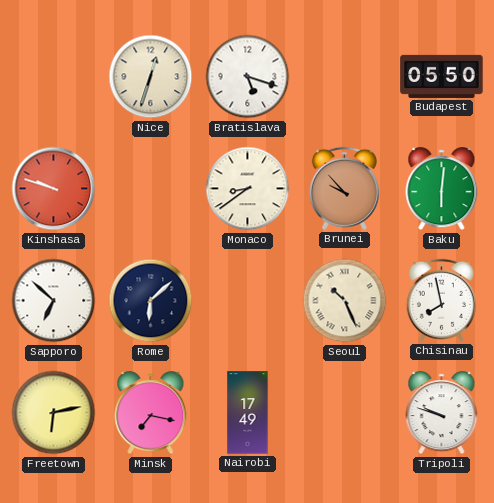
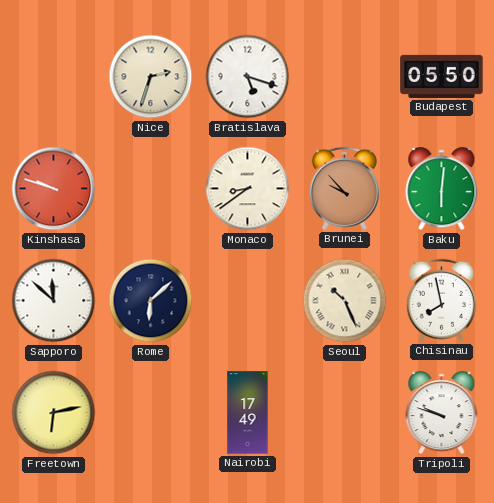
Nice: 12:33 -> 2:33 (151, 77)
Sapporo: 6:52 -> 11:52 (54, 301)
Minsk: 7:17 -> none (151, 413)
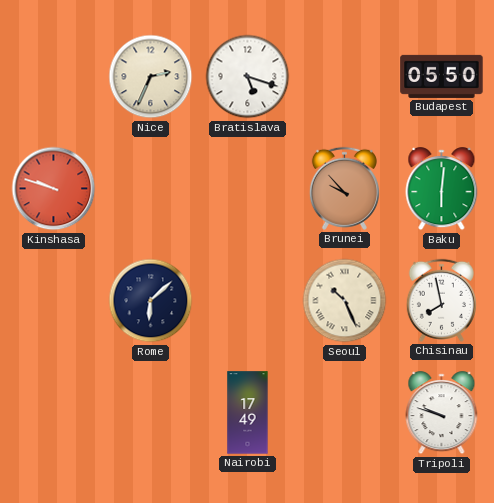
Nice: 2:33 -> 2:34 (151, 77)
Monaco: 8:39 -> none (248, 189)
Sapporo: 11:52 -> none (54, 301)
Freetown: 6:13 -> none (54, 413)
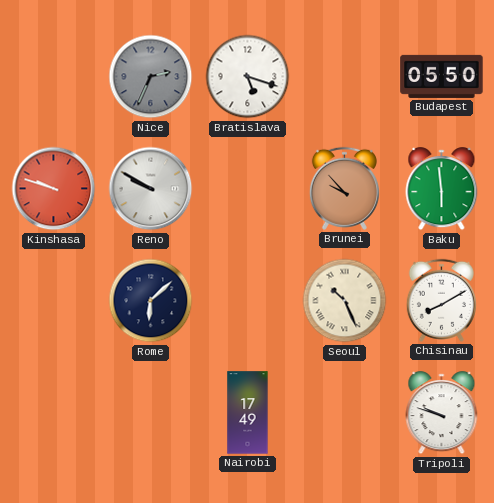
Nice dial: cream -> grey (151, 77)
Reno: none -> 9:50 (151, 189)
Baku: 6:01 -> 5:59 (442, 189)
Chisinau: 7:58 -> 8:10 (441, 300)
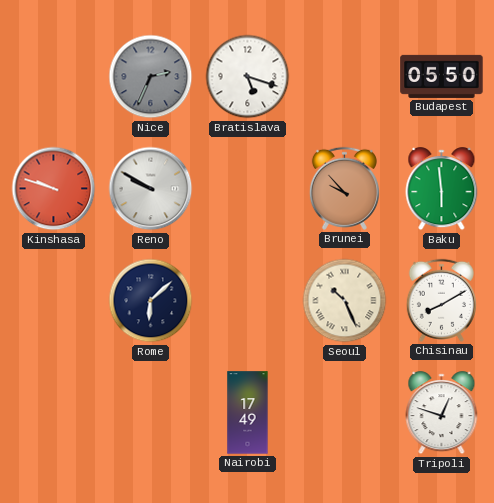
Tripoli: 9:48 -> 12:48 (442, 413)
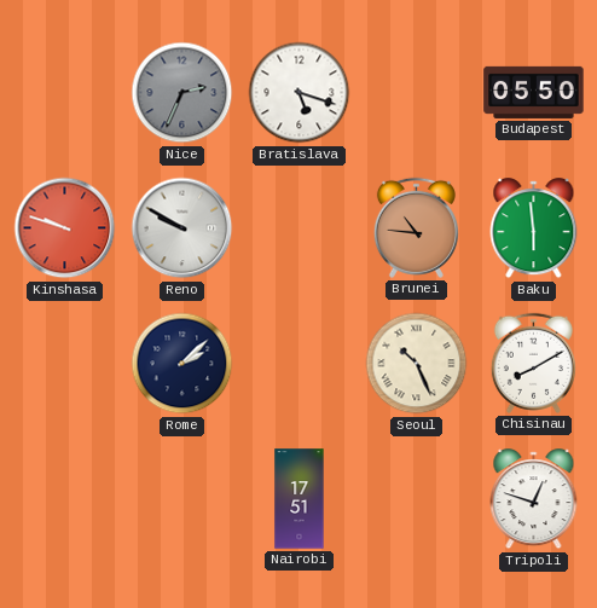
Brunei: 9:53 -> 10:46 (416, 227)
Rome: 6:08 -> 2:08 (182, 364)
Nairobi: 17:49 -> 17:51 (300, 499)
